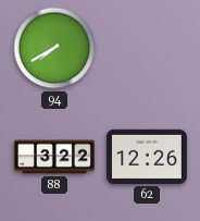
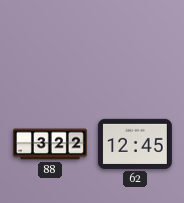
94: 7:40 -> none (54, 48)
62: 12:26 -> 12:45 (135, 144)
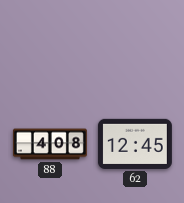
88: 3:22 -> 4:08 (50, 144)
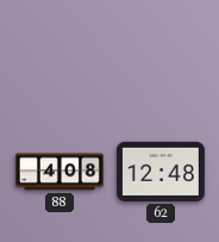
62: 12:45 -> 12:48 (161, 172)
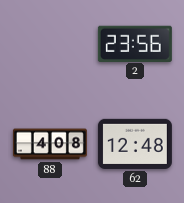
2: none -> 23:56 (135, 43)
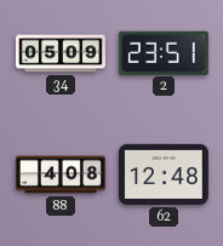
34: none -> 05:09 (61, 53)
2: 23:56 -> 23:51 (164, 52)
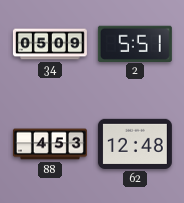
2: 23:51 -> 5:51 (135, 43)
88: 4:08 -> 4:53 (50, 144)
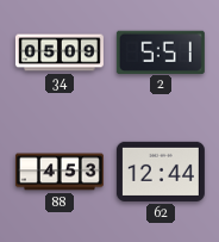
62: 12:48 -> 12:44 (161, 172)
